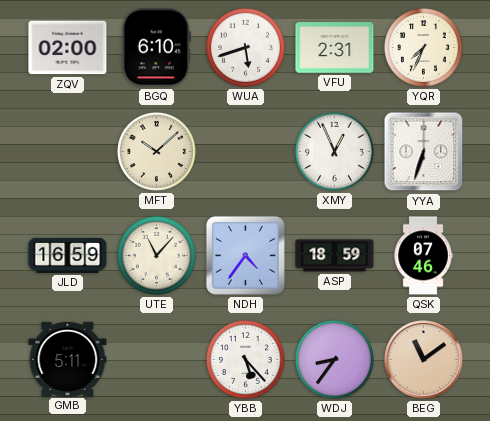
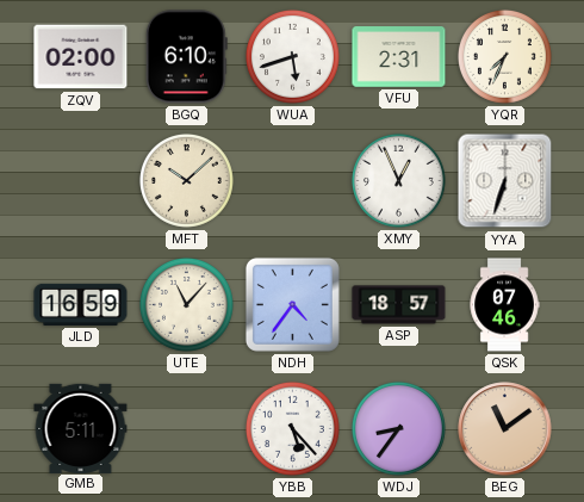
ASP: 18:59 -> 18:57 (399, 305)
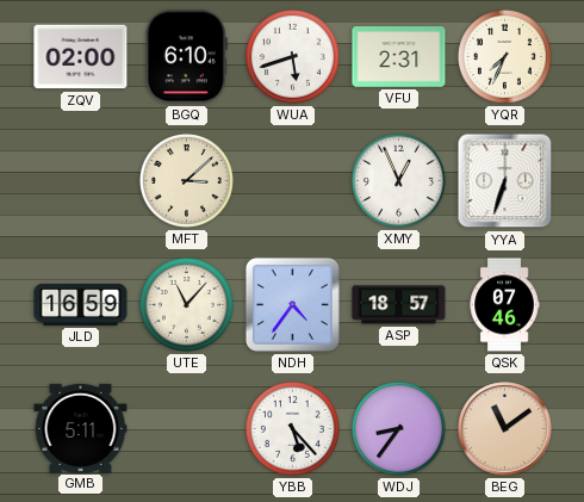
MFT: 10:08 -> 3:08 (186, 180)
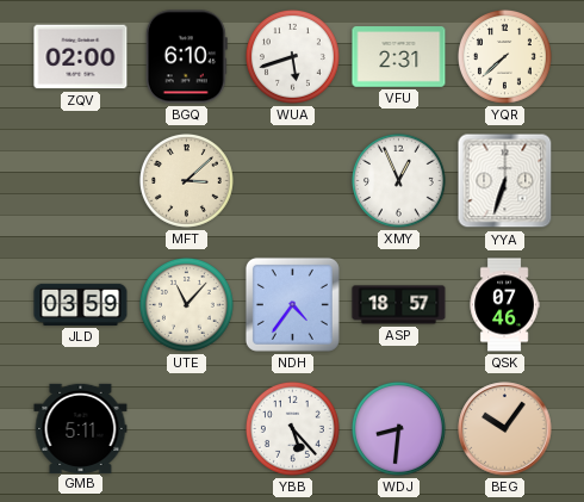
YQR: 7:34 -> 7:38 (504, 56)
JLD: 16:59 -> 03:59 (81, 304)
WDJ: 8:36 -> 8:31 (398, 428)
BEG: 11:09 -> 10:06 (505, 429)
